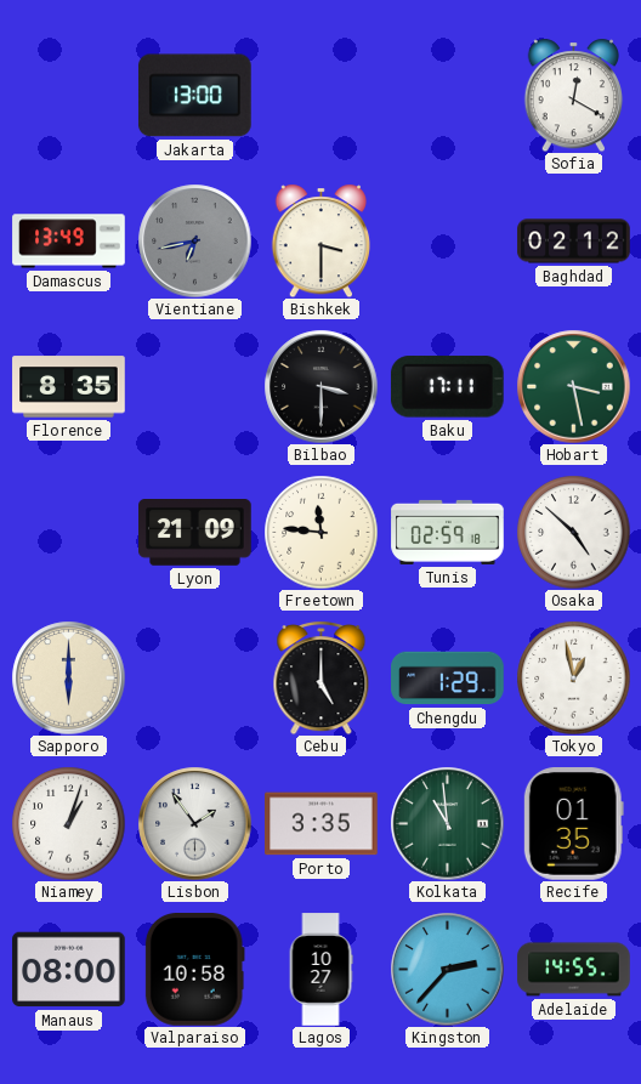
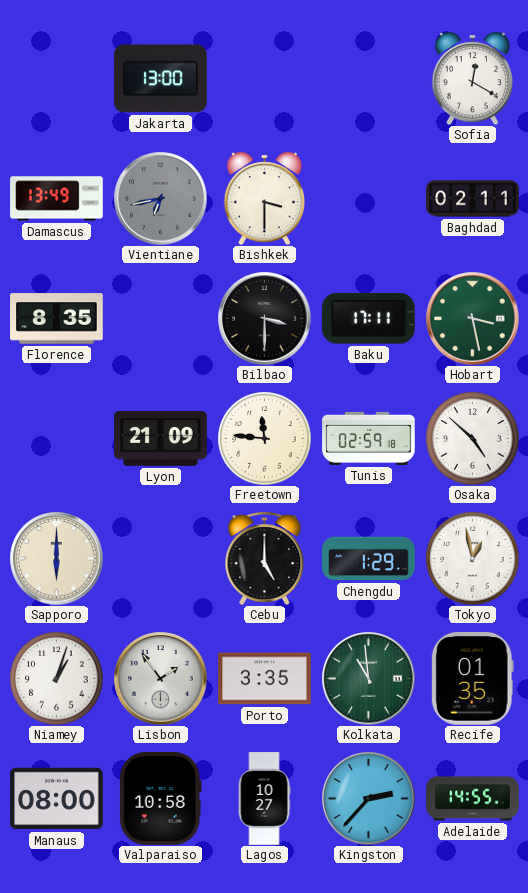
Baghdad: 02:12 -> 02:11 (473, 199)
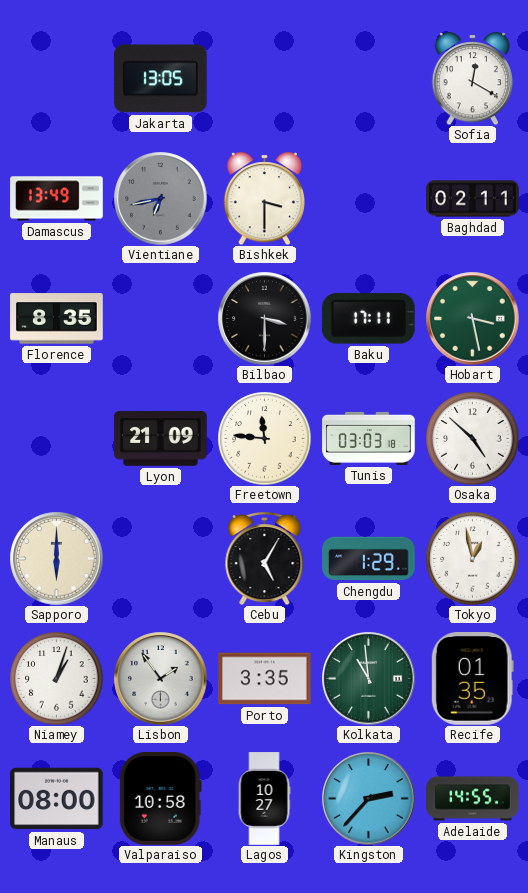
Jakarta: 13:00 -> 13:05 (160, 79)
Tunis: 02:59 -> 03:03 (369, 438)
Cebu: 5:00 -> 5:05 (265, 558)
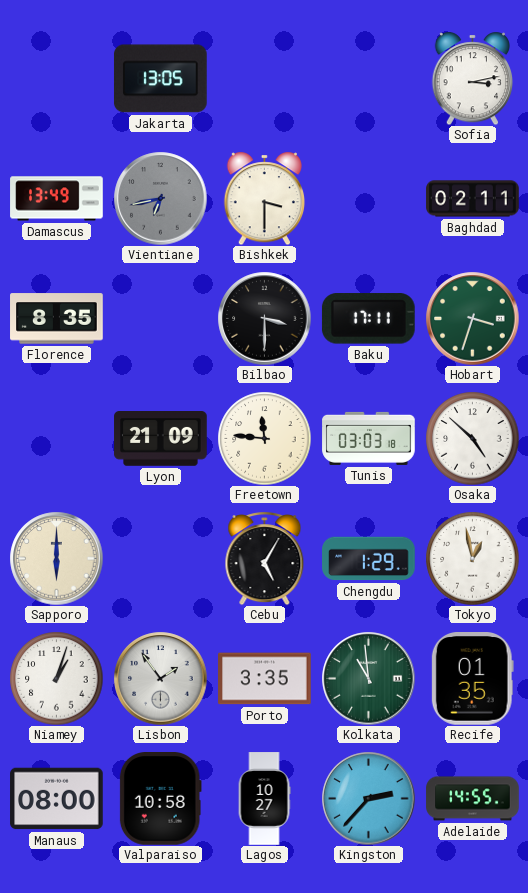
Sofia: 12:20 -> 3:13 (473, 78)
Hobart: 3:28 -> 3:33 (472, 318)
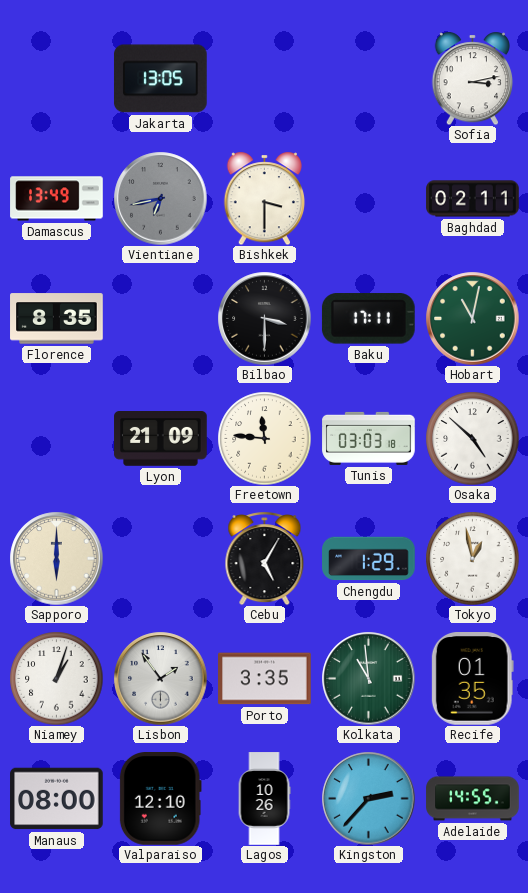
Hobart: 3:33 -> 11:02 (472, 318)
Valparaiso: 10:58 -> 12:10 (160, 799)
Lagos: 10:27 -> 10:26 (264, 799)
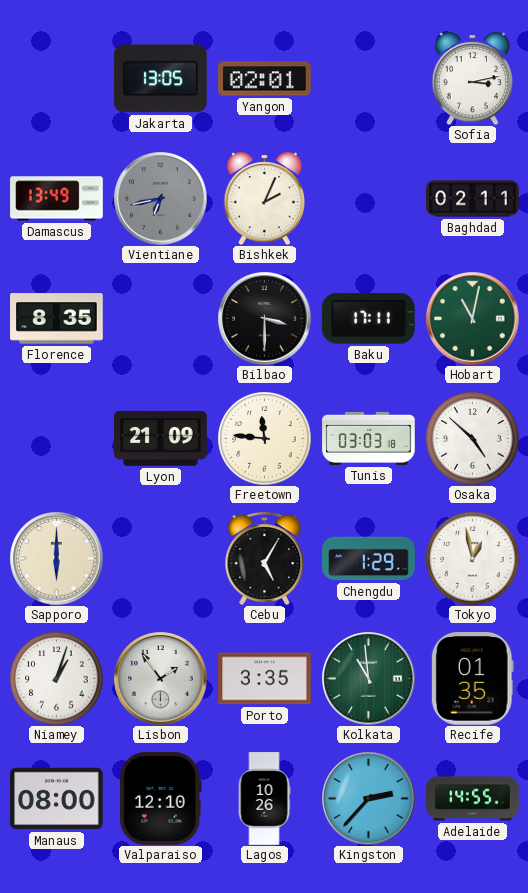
Yangon: none -> 02:01 (265, 79)
Bishkek: 3:30 -> 2:04 (265, 198)
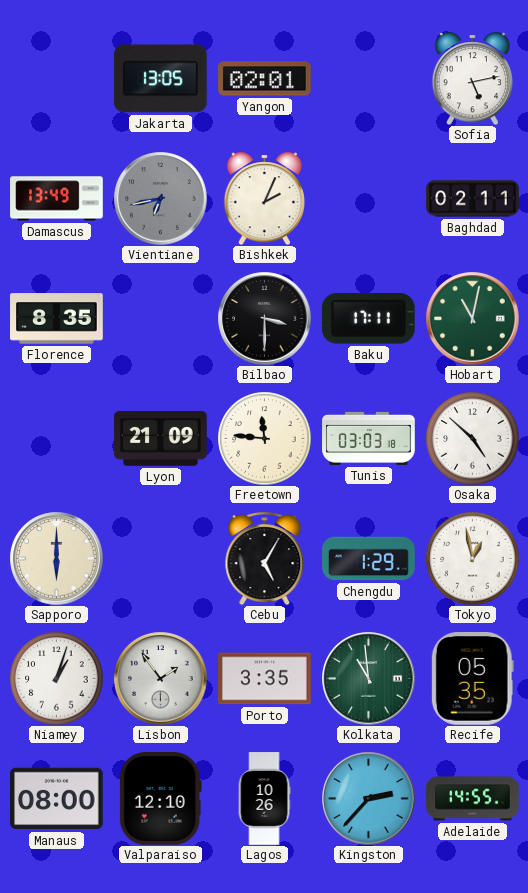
Sofia: 3:13 -> 5:13 (473, 78)
Recife: 01:35 -> 05:35 (472, 679)
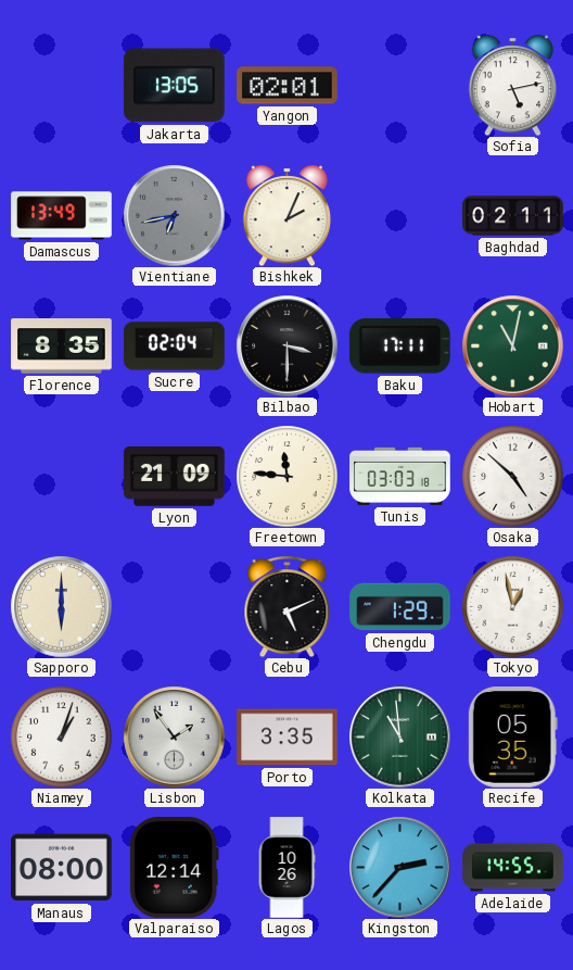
Sucre: none -> 02:04 (175, 347)
Cebu: 5:05 -> 5:11 (288, 606)
Valparaiso: 12:10 -> 12:14 (174, 868)
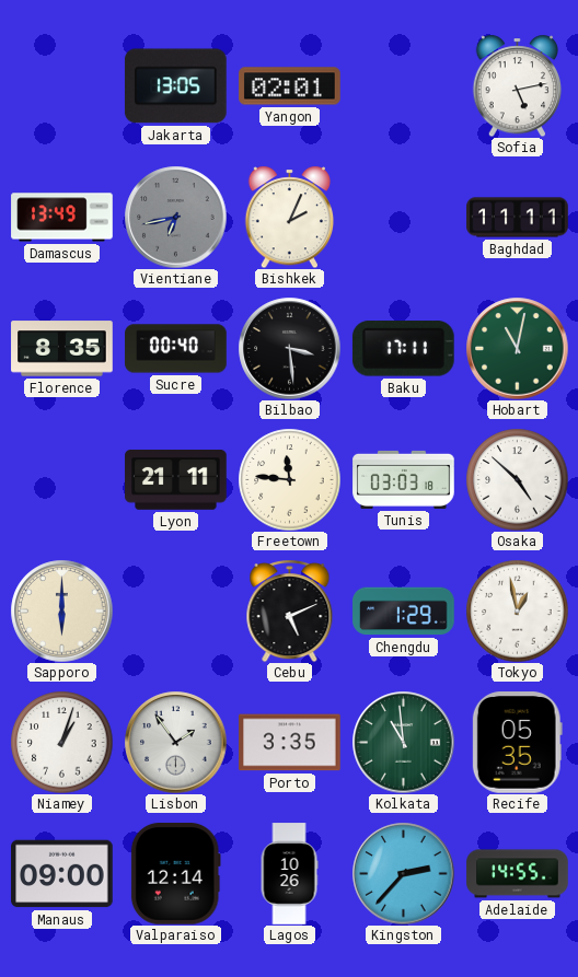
Baghdad: 02:11 -> 11:11 (518, 218)
Sucre: 02:04 -> 00:40 (176, 349)
Bilbao: 3:30 -> 3:29 (289, 348)
Lyon: 21:09 -> 21:11 (176, 480)
Manaus: 08:00 -> 09:00 (62, 874)
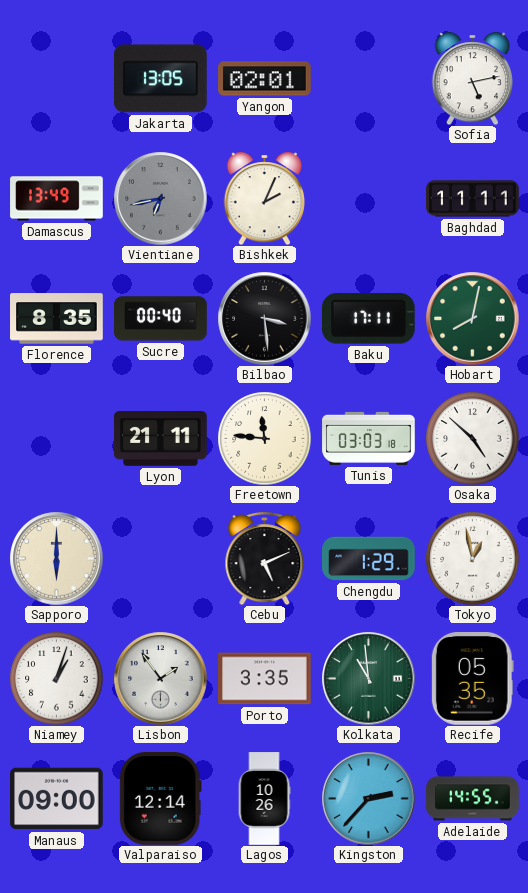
Hobart: 11:02 -> 8:02 (472, 318)
